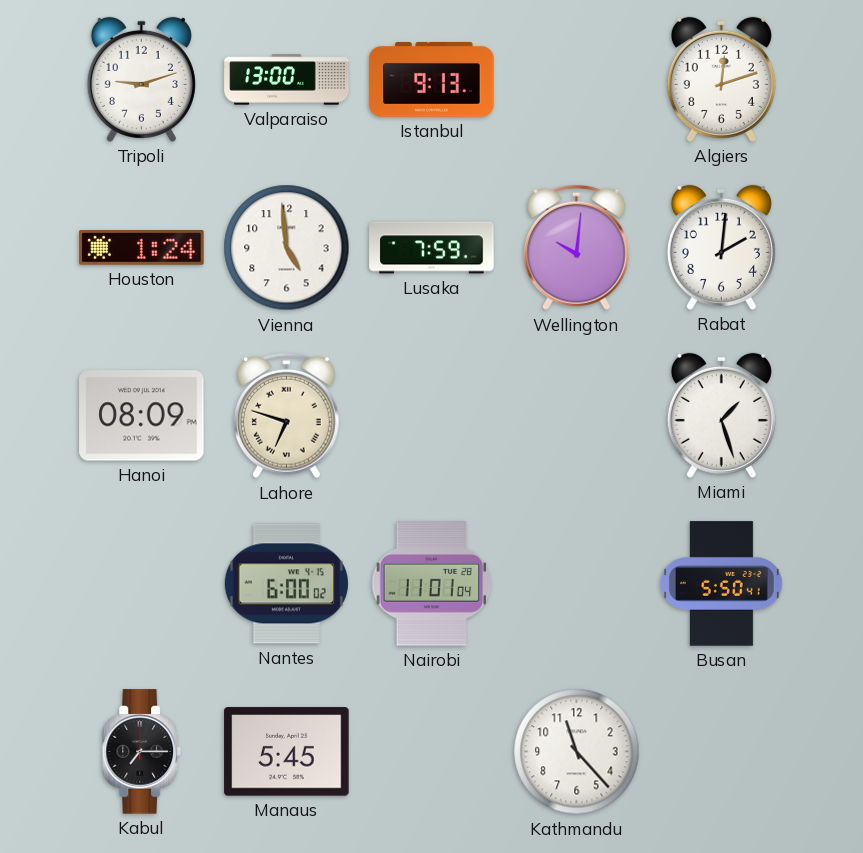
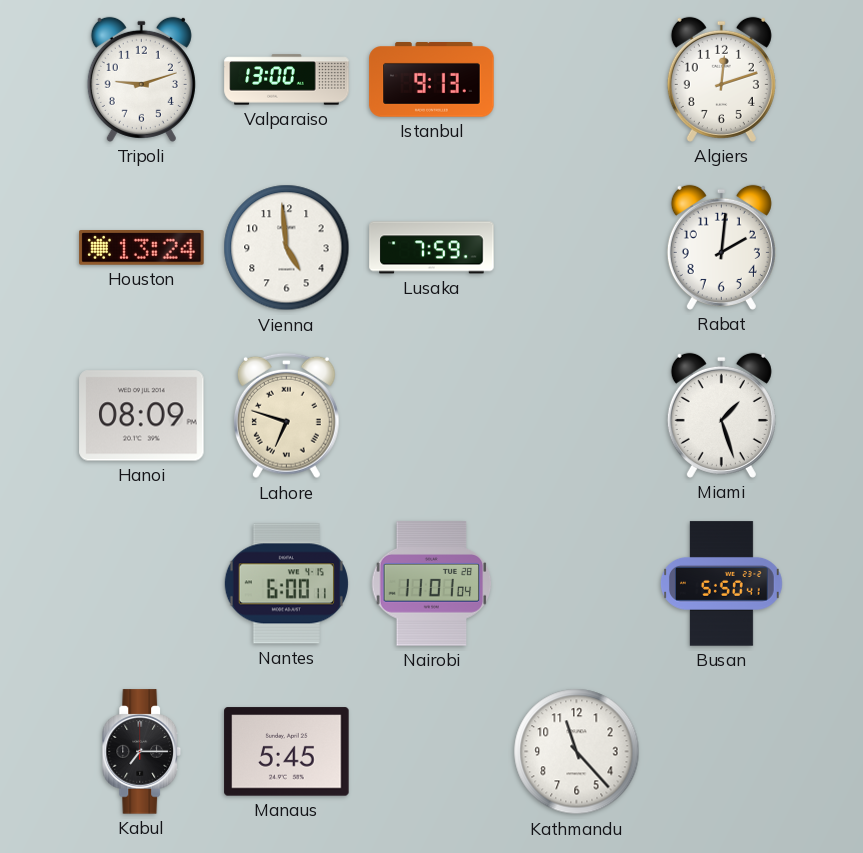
Houston: 1:24 -> 13:24 (142, 248)
Wellington: 10:01 -> none (576, 248)
Nantes: 6:00:02 -> 6:00:11 (286, 584)
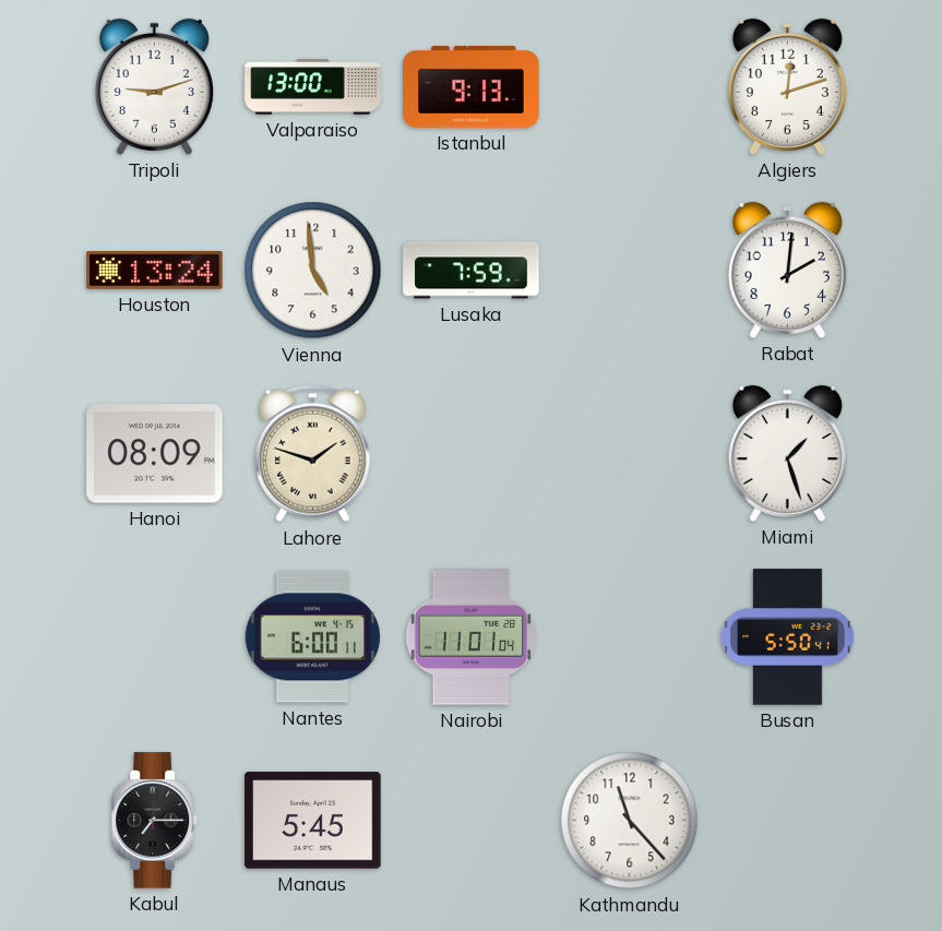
Lahore: 6:48 -> 1:48 (312, 454)
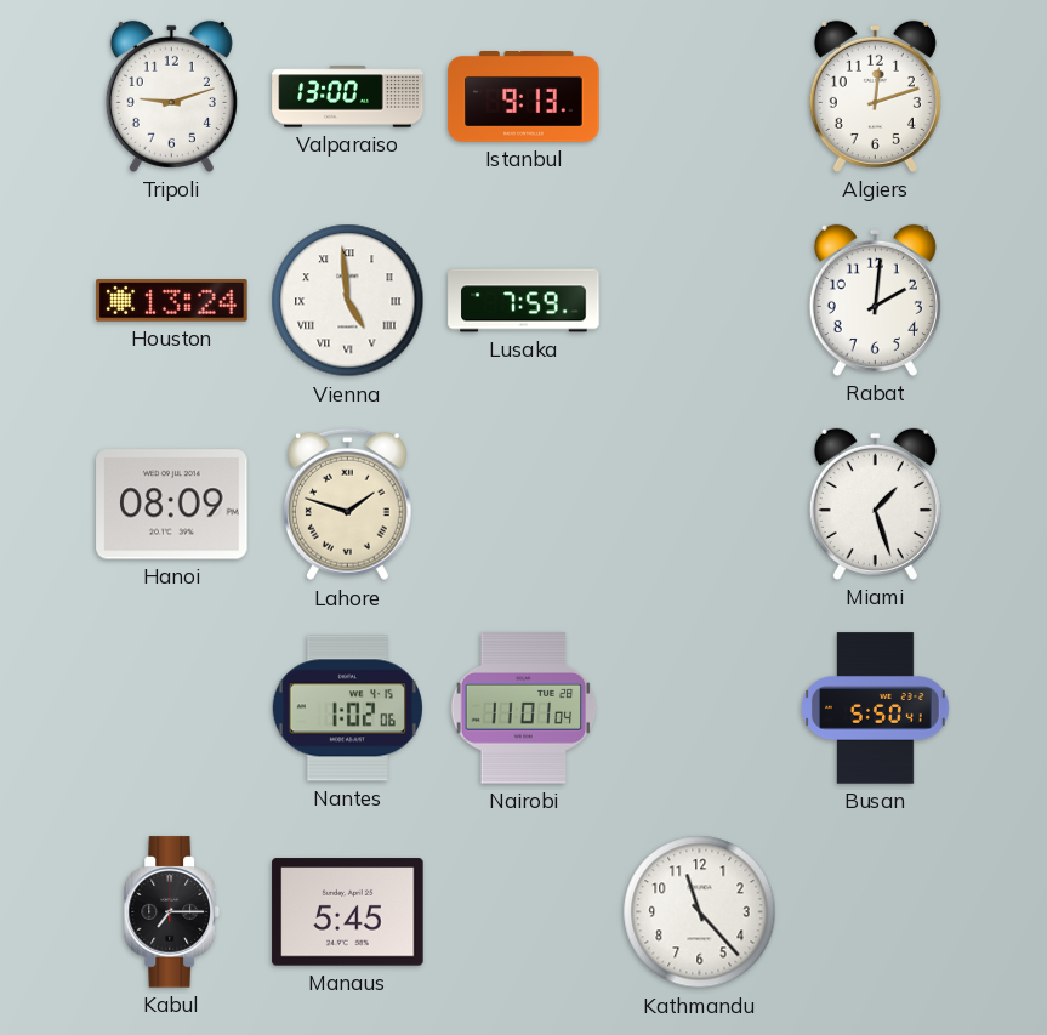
Vienna numerals: Arabic -> Roman (348, 301)
Nantes: 6:00 -> 1:02 (347, 709)
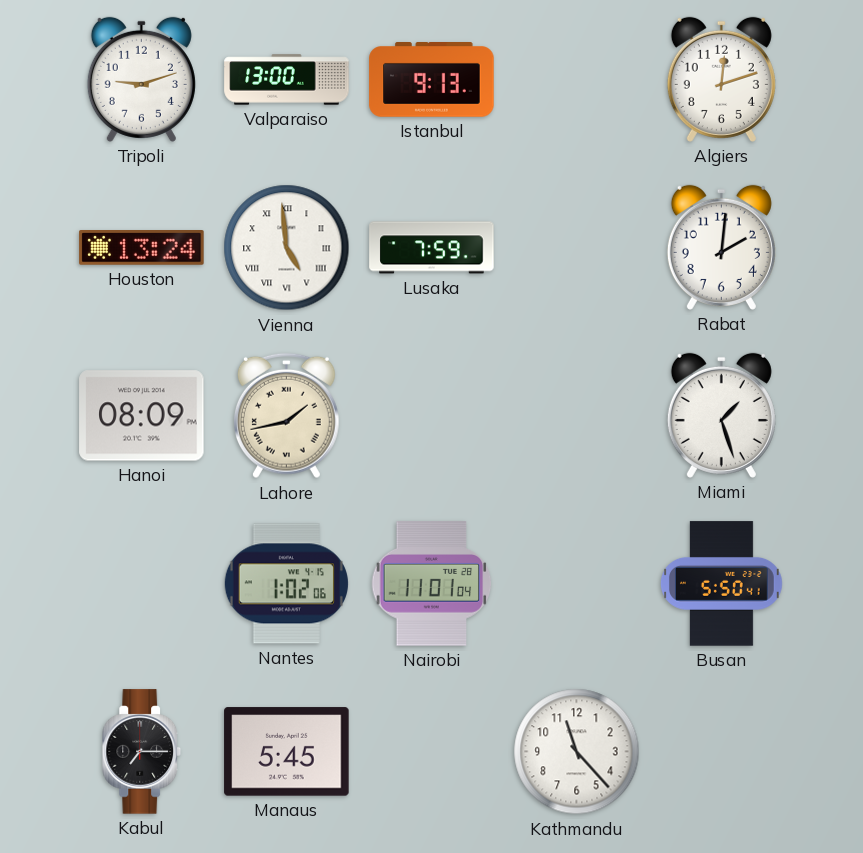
Lahore: 1:48 -> 1:43 (286, 416)
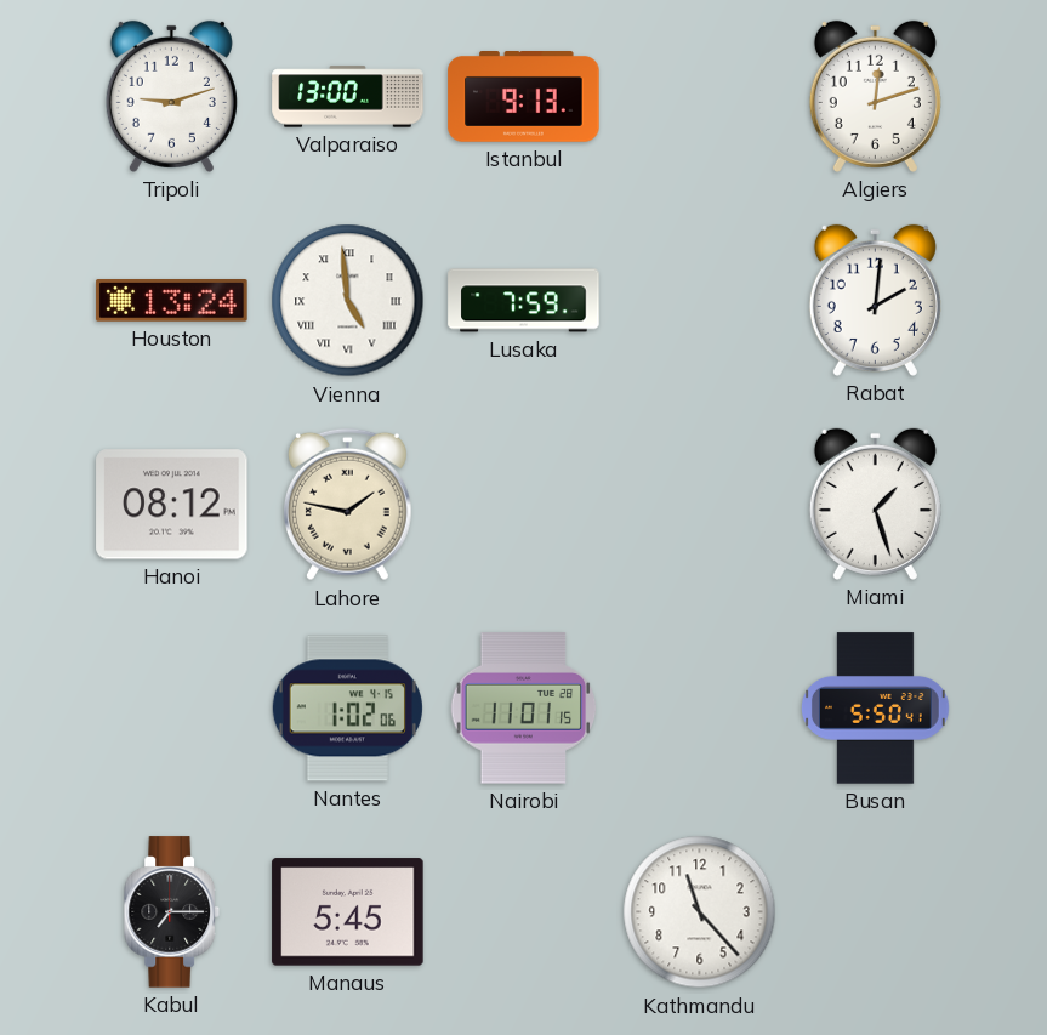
Hanoi: 08:09 -> 08:12 (172, 505)
Lahore: 1:43 -> 1:47 (347, 505)
Nairobi: 11:01:04 -> 11:01:15 (524, 709)
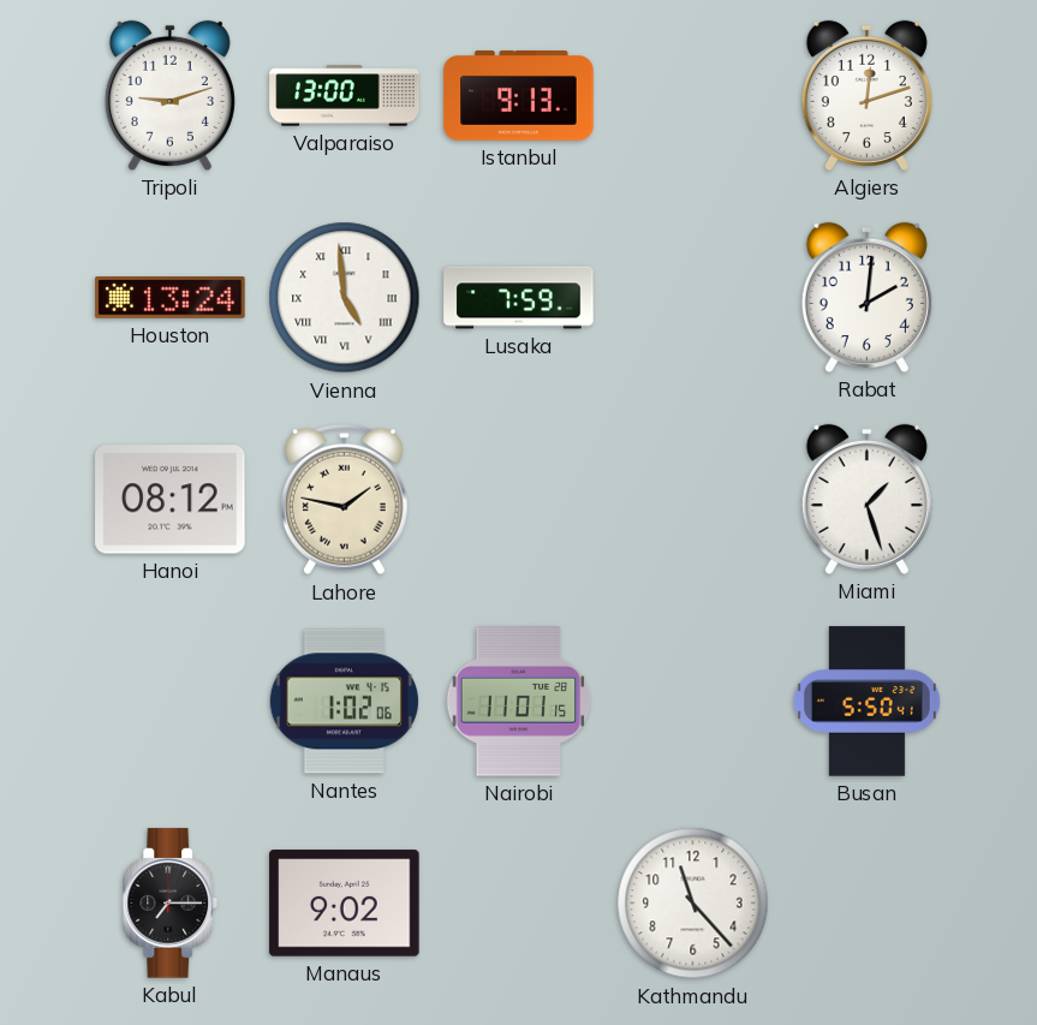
Manaus: 5:45 -> 9:02 (345, 904)
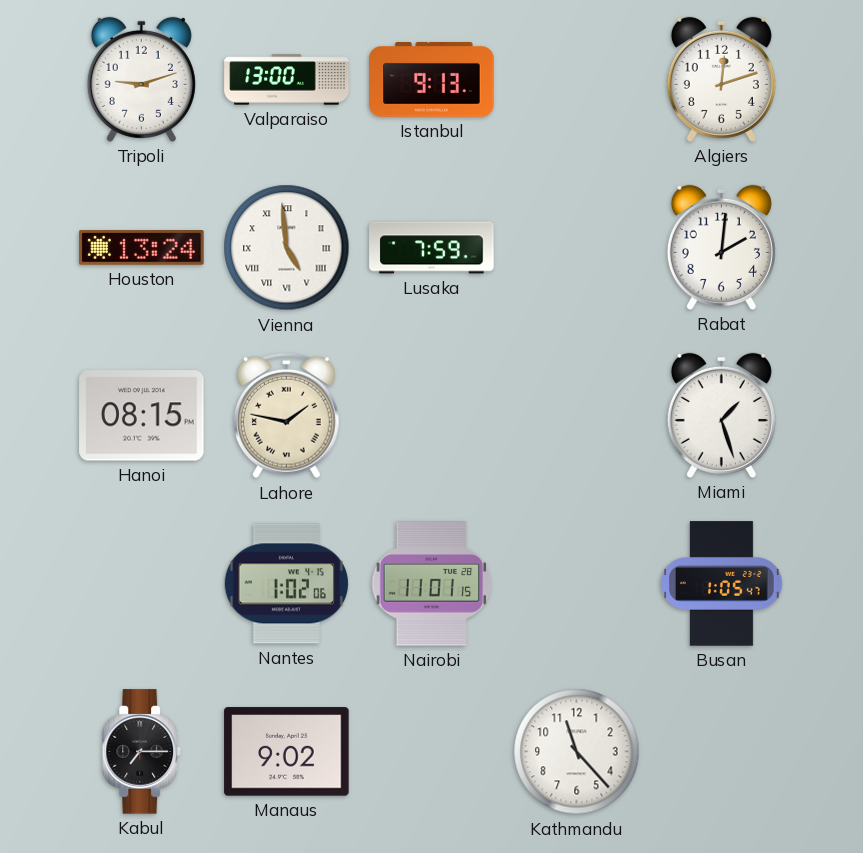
Hanoi: 08:12 -> 08:15 (142, 416)
Busan: 5:50 -> 1:05 (722, 584)
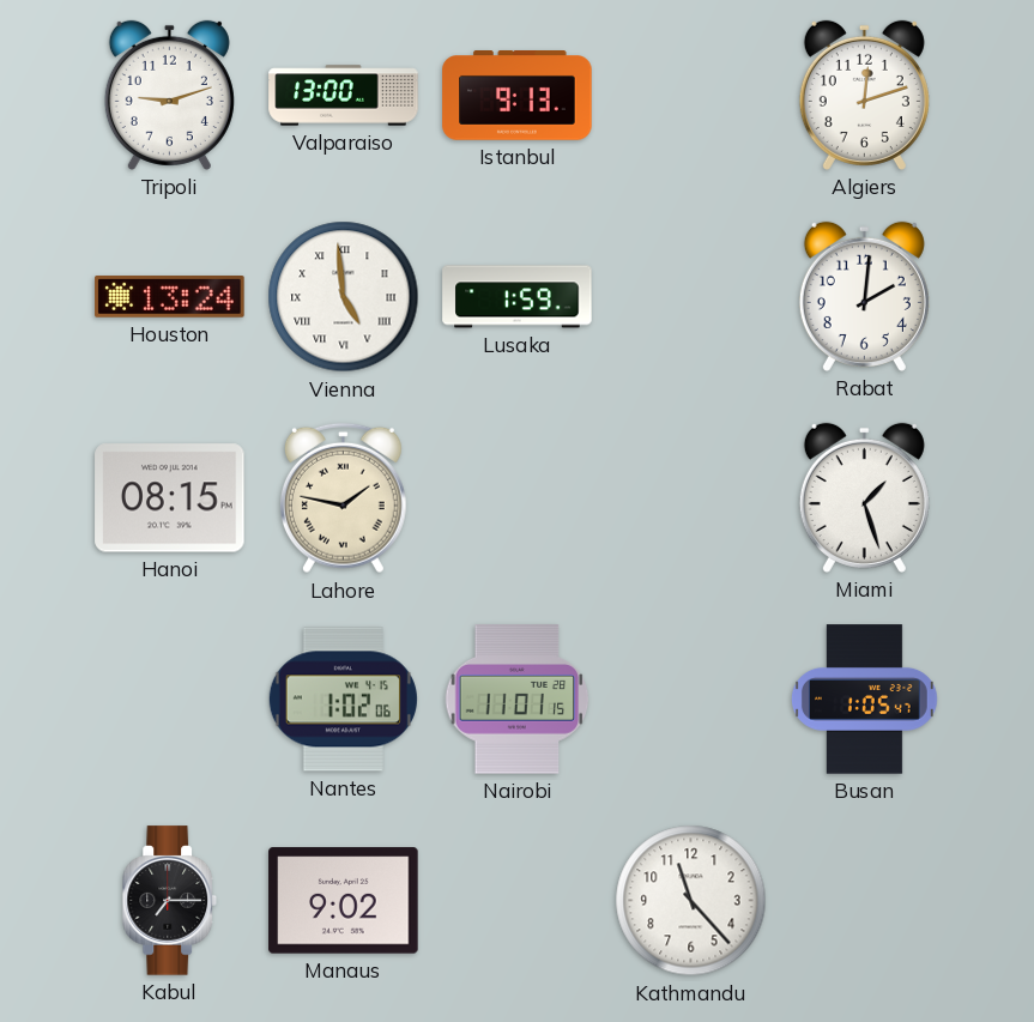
Lusaka: 7:59 -> 1:59 (518, 297)
